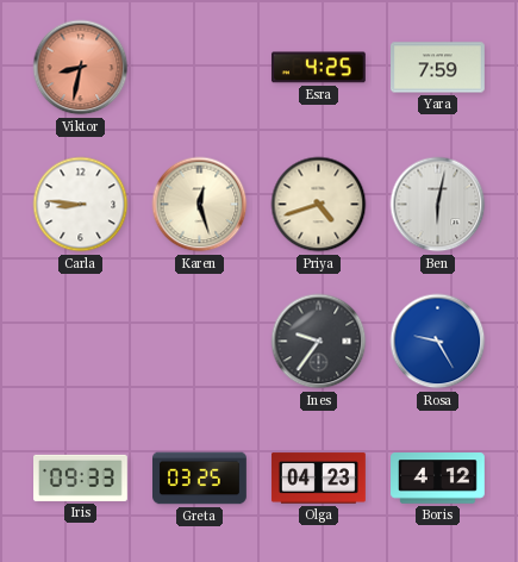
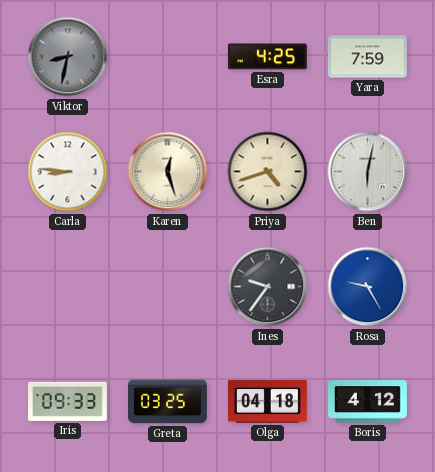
Viktor dial: salmon -> grey (68, 57)
Olga: 04:23 -> 04:18 (268, 402)
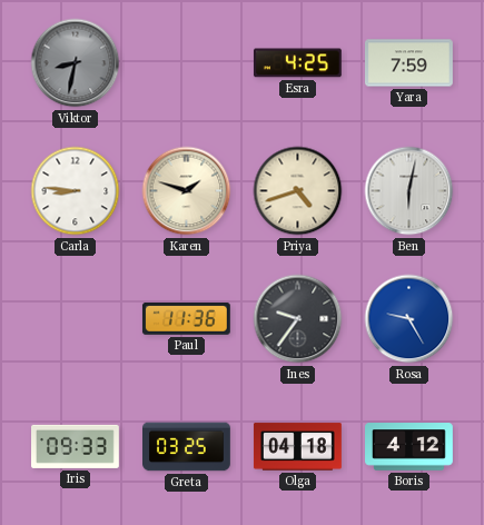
Karen: 12:27 -> 1:48 (187, 191)
Paul: none -> 11:36 (186, 319)
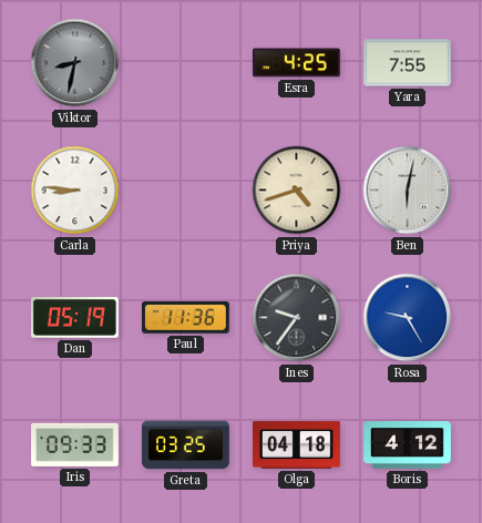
Yara: 7:59 -> 7:55 (408, 63)
Karen: 1:48 -> none (187, 191)
Dan: none -> 05:19 (74, 318)
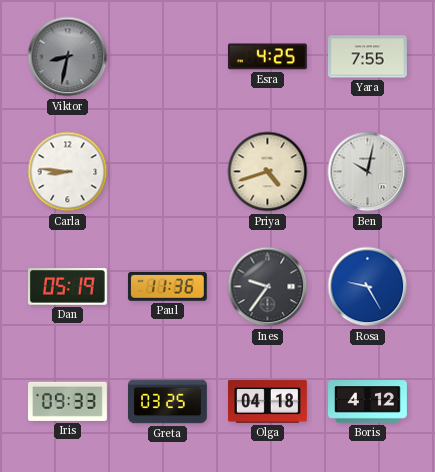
Ben: 6:02 -> 10:02 (368, 172)
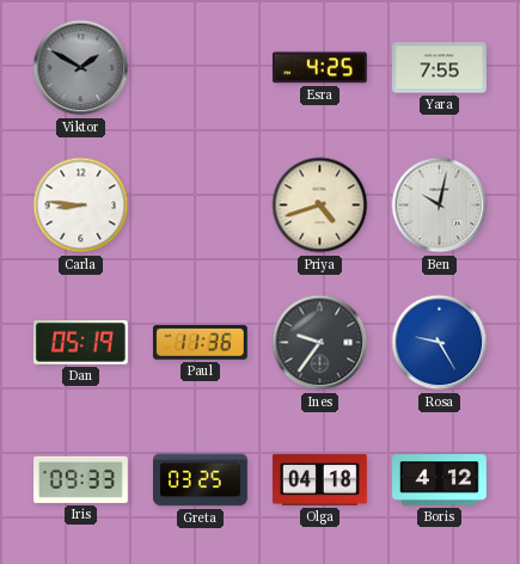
Viktor: 8:32 -> 1:50 (81, 68)
